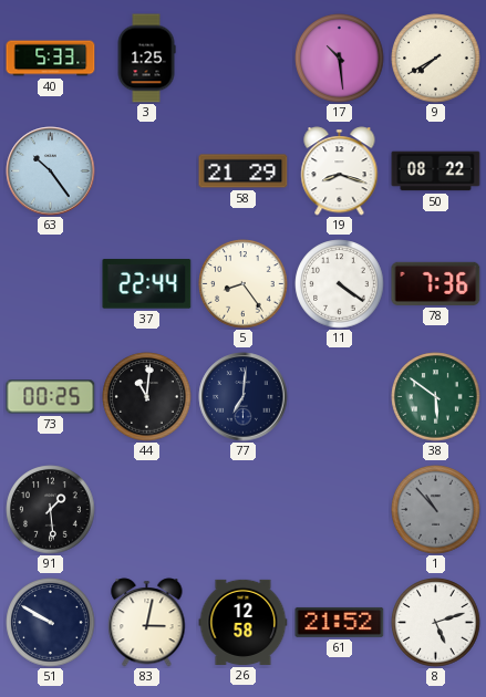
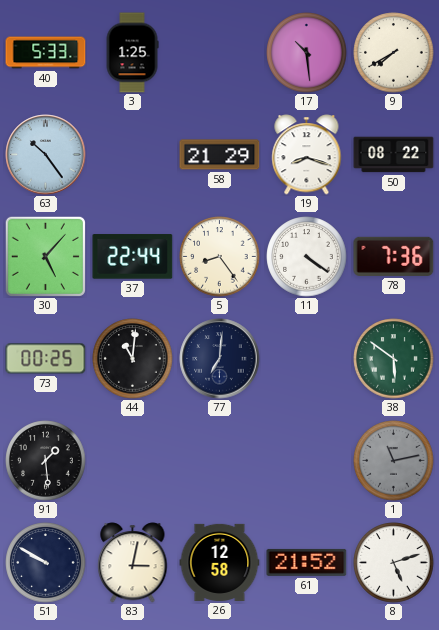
30: none -> 5:07 (45, 256)
1: 10:53 -> 11:13 (394, 461)
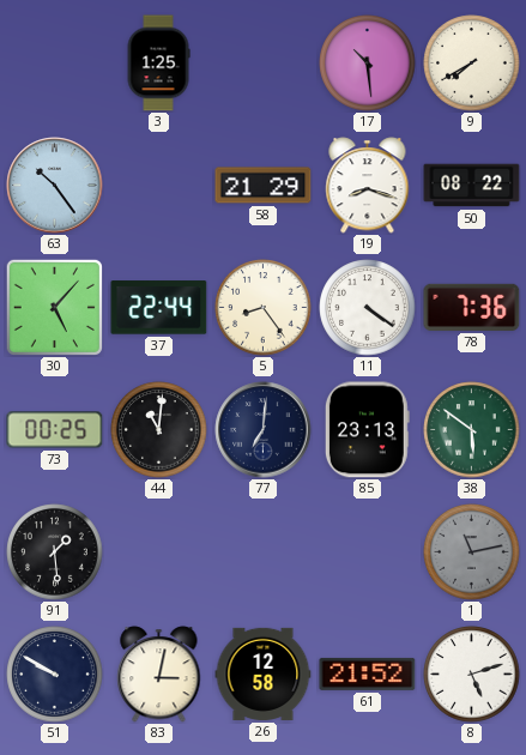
40: 5:33 -> none (46, 53)
85: none -> 23:13 (367, 430)
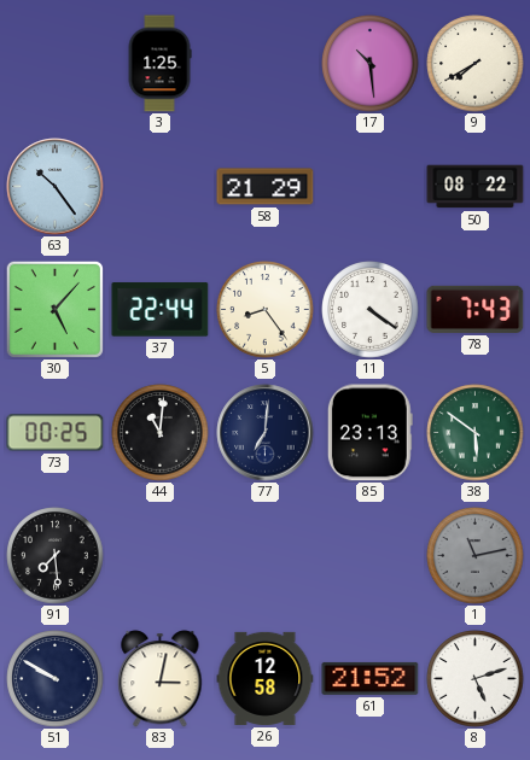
19: 8:18 -> none (368, 186)
78: 7:36 -> 7:43 (476, 309)
91: 1:29 -> 7:29 (56, 556)
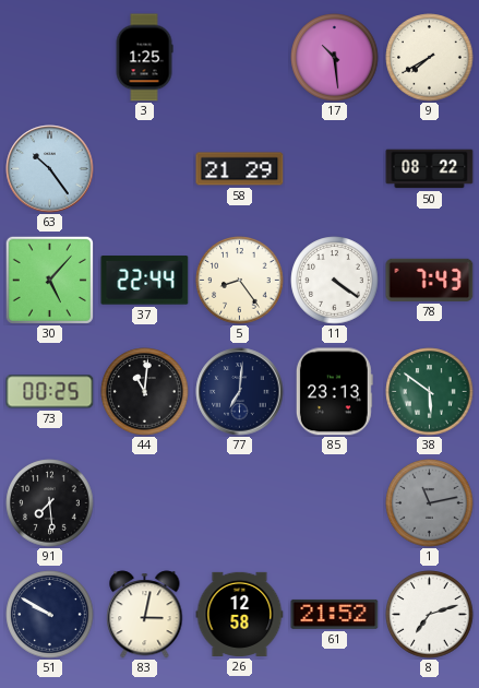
8: 5:12 -> 7:12 (430, 615)
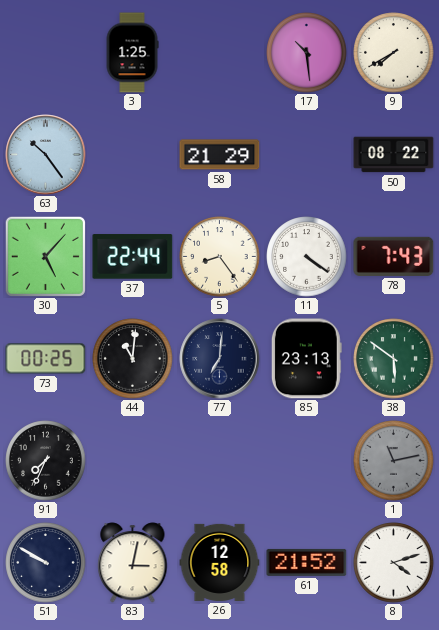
91: 7:29 -> 7:34 (46, 461)
8: 7:12 -> 4:12 (394, 563)
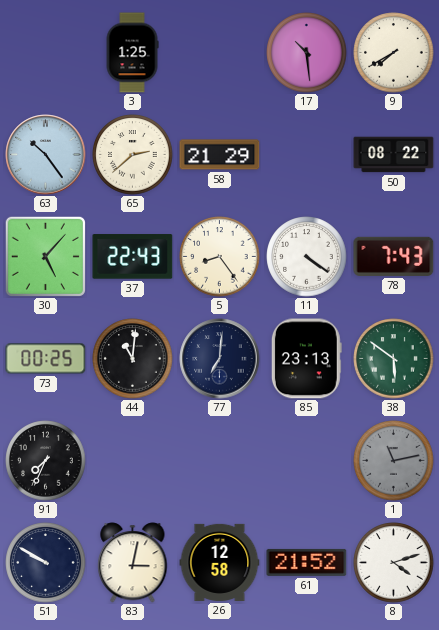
65: none -> 2:38 (133, 155)
37: 22:44 -> 22:43 (133, 257)
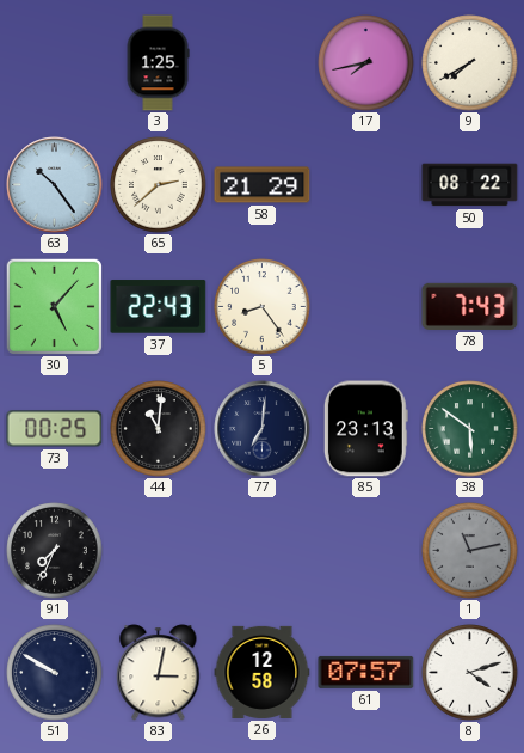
17: 10:29 -> 7:43 (366, 63)
11: 4:21 -> none (307, 257)
61: 21:52 -> 07:57 (366, 672)
